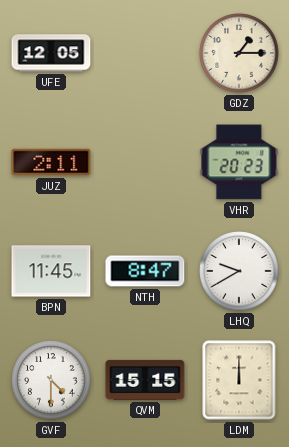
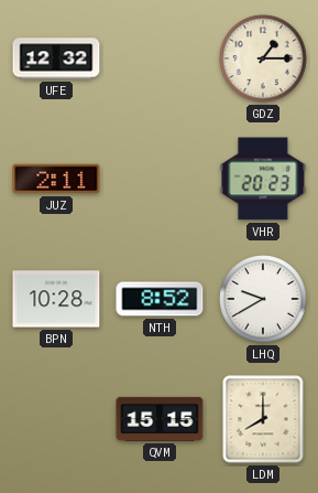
UFE: 12:05 -> 12:32 (56, 58)
BPN: 11:45 -> 10:28 (56, 299)
NTH: 8:47 -> 8:52 (160, 299)
GVF: 4:30 -> none (51, 380)
LDM: 12:00 -> 8:00 (263, 419)
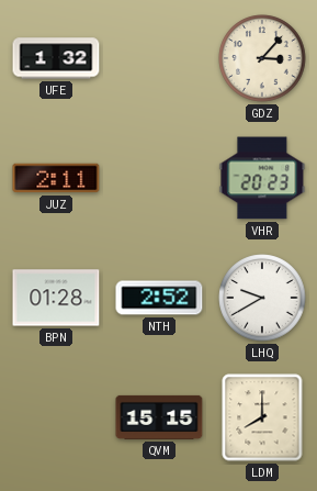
UFE: 12:32 -> 1:32 (56, 58)
GDZ: 1:15 -> 3:07 (262, 58)
BPN: 10:28 -> 01:28 (56, 298)
NTH: 8:52 -> 2:52 (159, 298)
